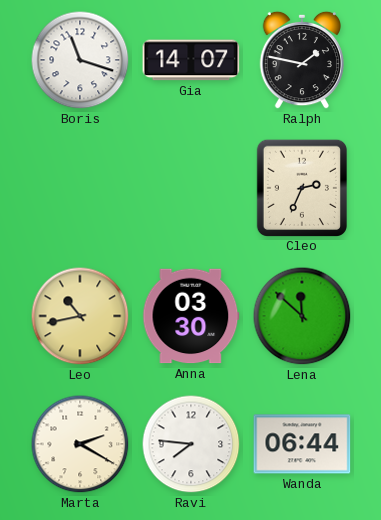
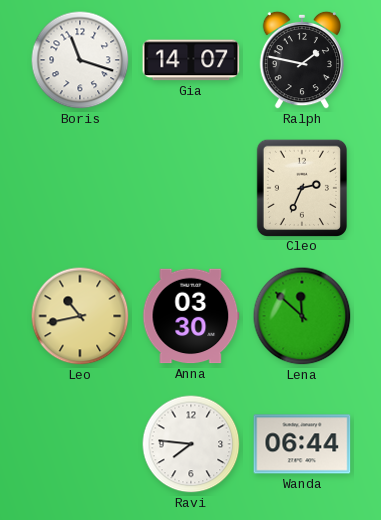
Marta: 2:20 -> none (80, 444)
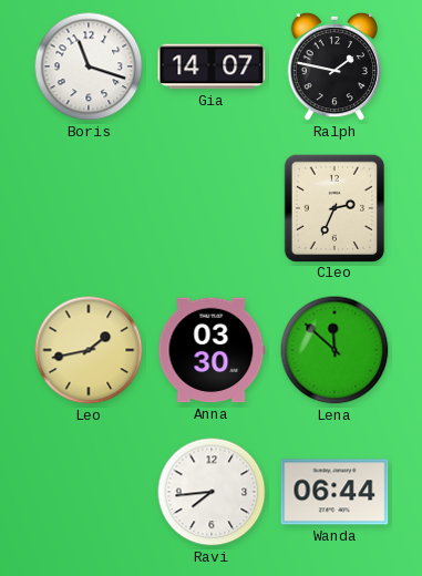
Leo: 10:43 -> 1:43 (89, 350)
Ravi: 7:46 -> 7:44 (212, 492)
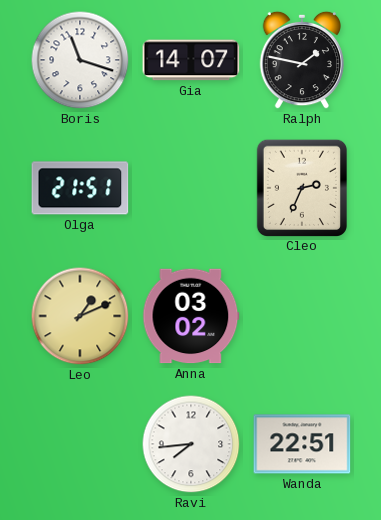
Olga: none -> 21:51 (80, 188)
Leo: 1:43 -> 1:11 (80, 316)
Anna: 03:30 -> 03:02 (191, 316)
Lena: 11:52 -> none (334, 350)
Wanda: 06:44 -> 22:51 (302, 444)
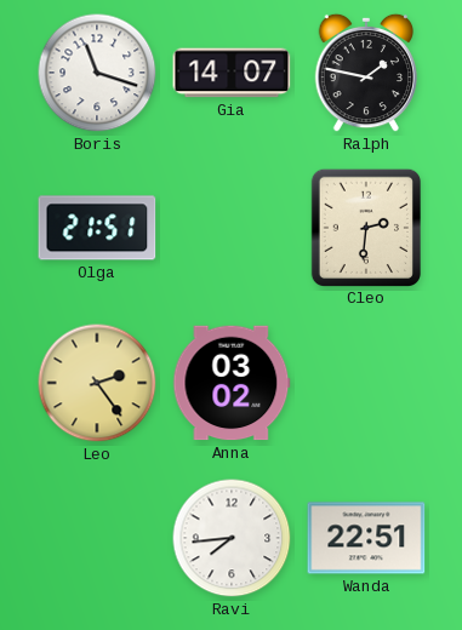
Cleo: 2:34 -> 2:31 (365, 227)
Leo: 1:11 -> 2:24 (97, 383)
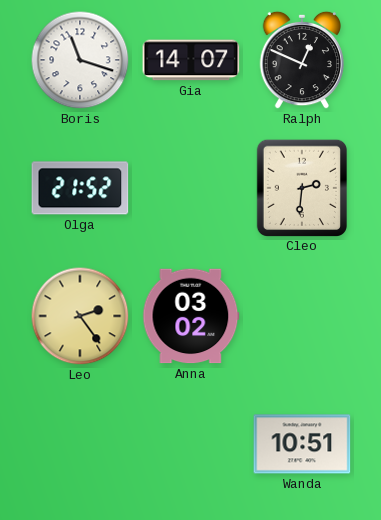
Ralph: 1:47 -> 12:49 (302, 60)
Olga: 21:51 -> 21:52 (80, 188)
Ravi: 7:44 -> none (232, 538)
Wanda: 22:51 -> 10:51 (302, 444)
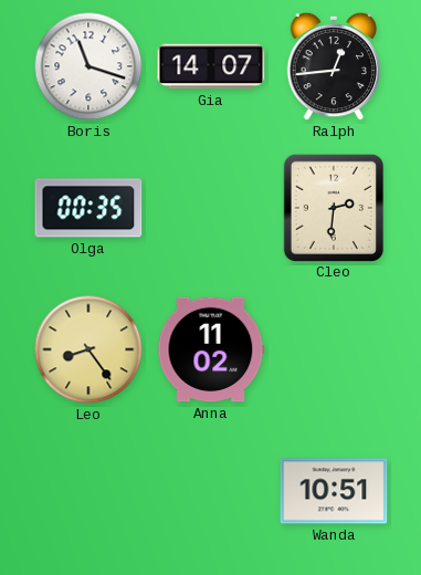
Ralph: 12:49 -> 12:44 (334, 66)
Olga: 21:52 -> 00:35 (88, 208)
Leo: 2:24 -> 8:24 (88, 349)
Anna: 03:02 -> 11:02 (211, 349)
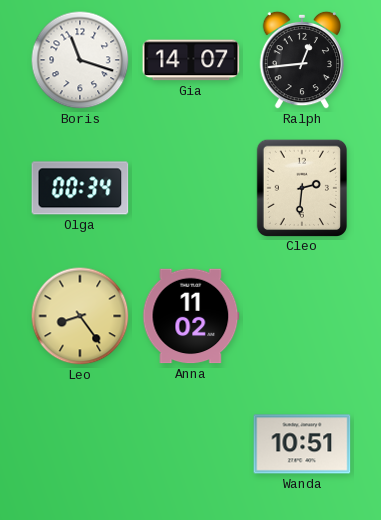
Olga: 00:35 -> 00:34 (80, 188)
